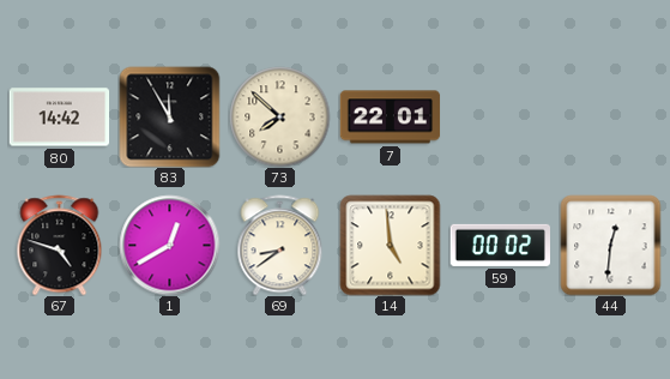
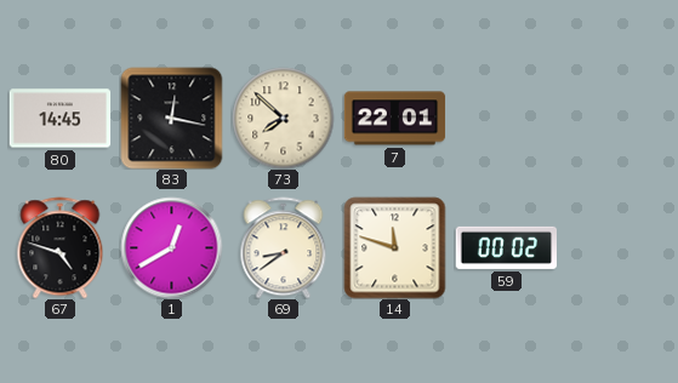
80: 14:42 -> 14:45 (59, 119)
83: 11:55 -> 12:17 (171, 118)
14: 4:59 -> 11:48 (394, 247)
44: 12:31 -> none (610, 245)
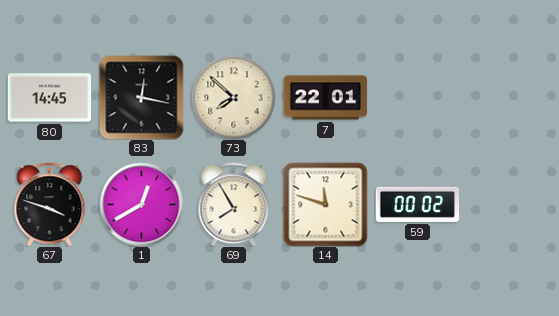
67: 4:48 -> 3:48 (50, 204)
69: 8:39 -> 7:55 (234, 204)
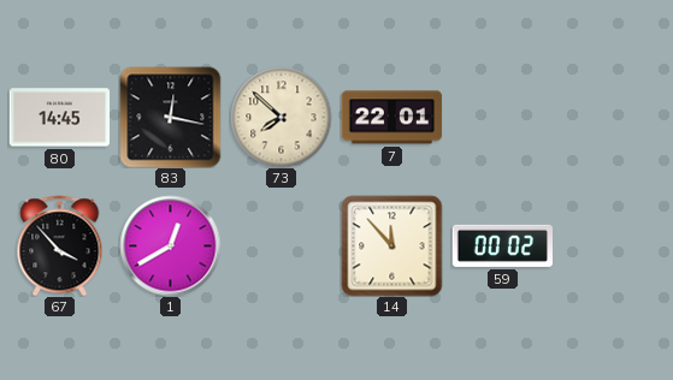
67: 3:48 -> 3:53 (60, 245)
69: 7:55 -> none (234, 204)
14: 11:48 -> 11:53 (391, 245)
